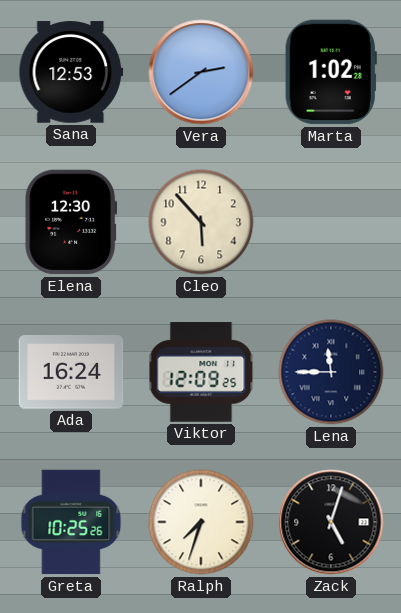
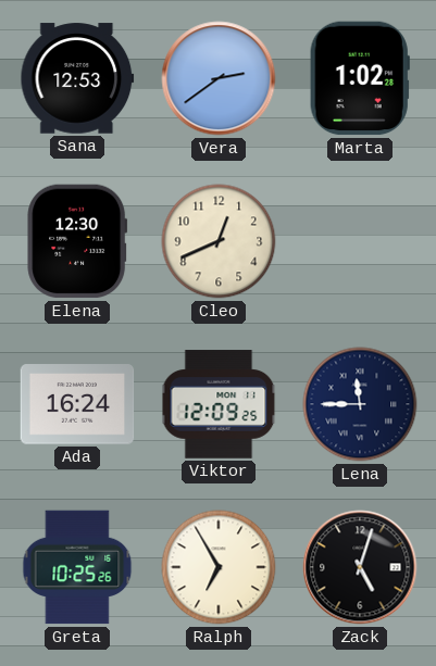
Cleo: 5:53 -> 12:41 (219, 241)
Ralph: 7:33 -> 6:55 (219, 567)
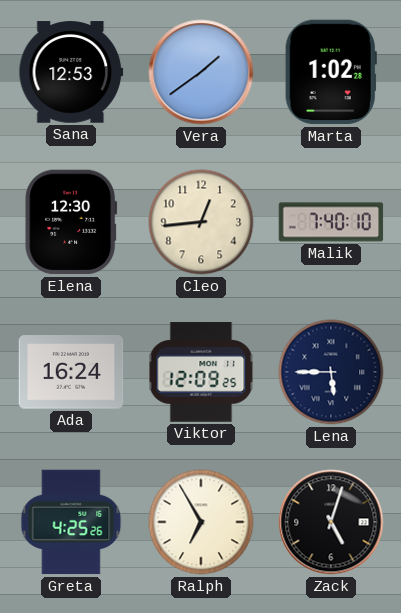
Vera: 2:39 -> 1:39 (201, 72)
Cleo: 12:41 -> 12:44 (201, 222)
Malik: none -> 7:40 (331, 222)
Lena: 11:45 -> 5:45 (331, 372)
Greta: 10:25 -> 4:25 (71, 522)
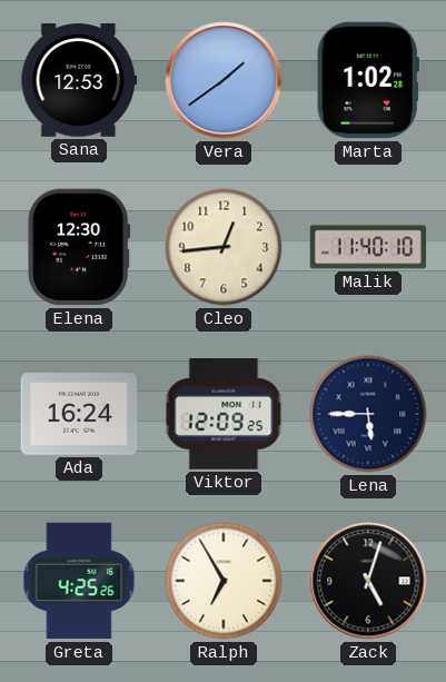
Malik: 7:40 -> 11:40 (368, 247)
